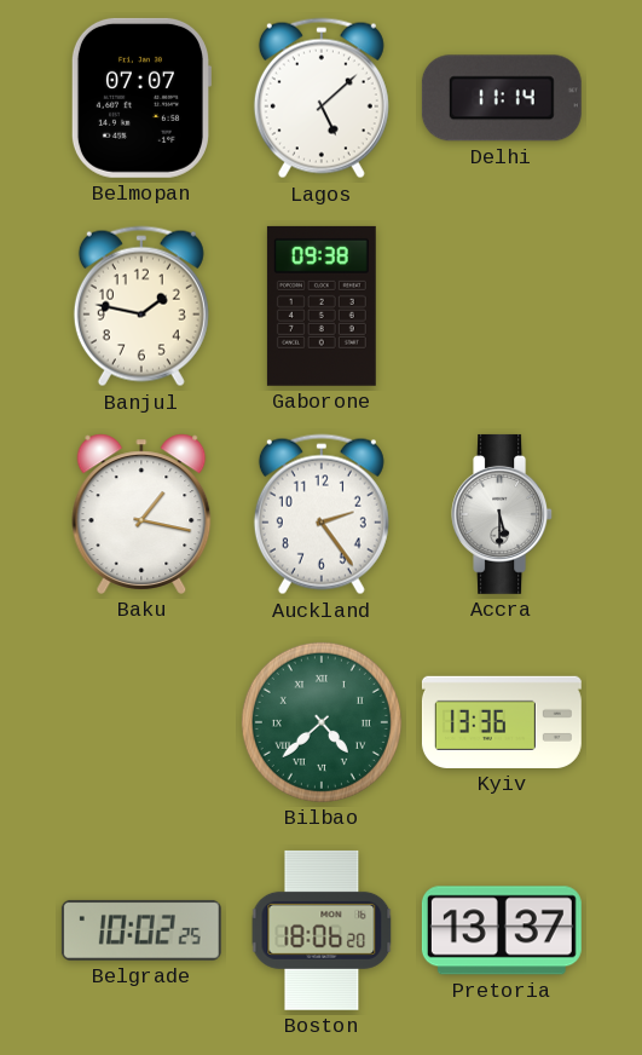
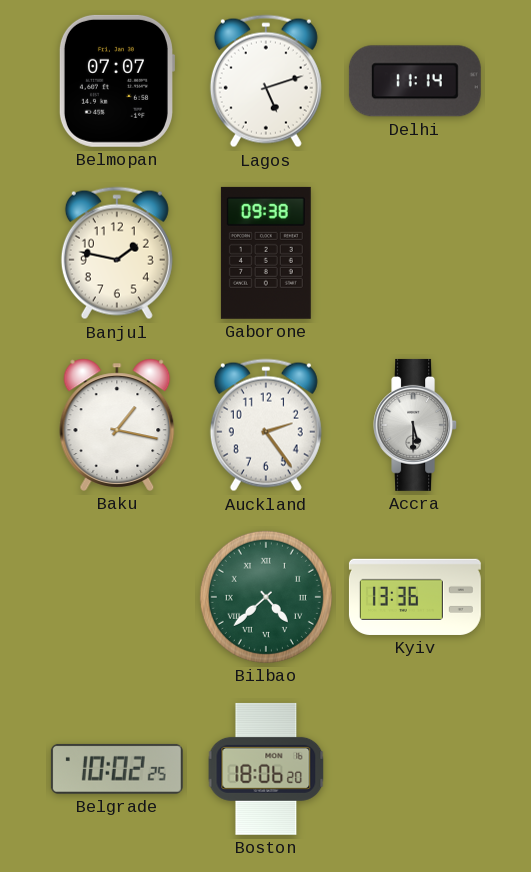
Lagos: 5:08 -> 5:12 (266, 81)
Pretoria: 13:37 -> none (502, 930)
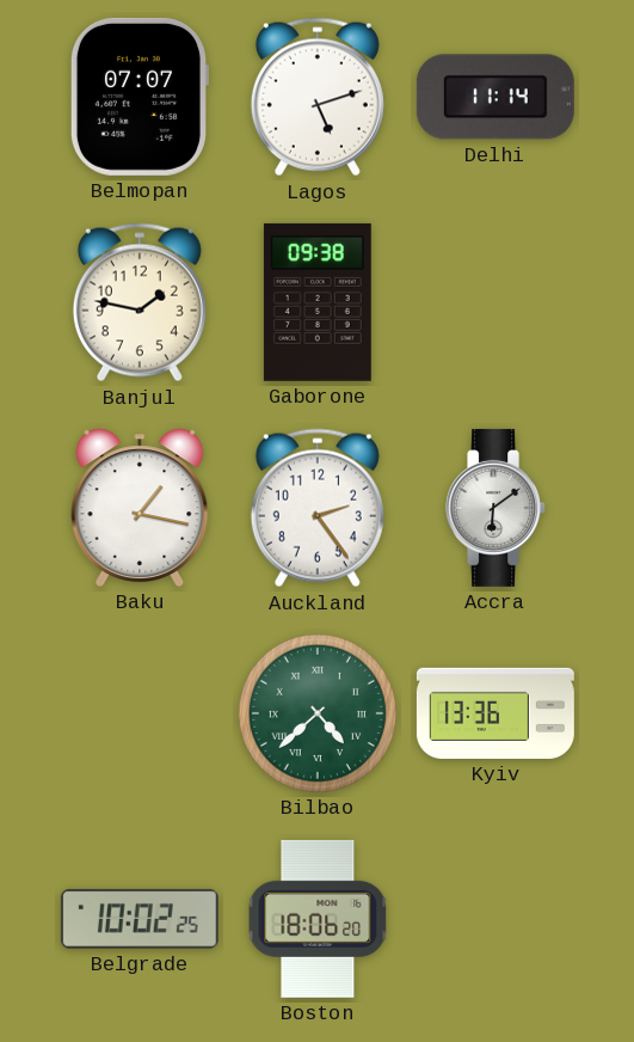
Accra: 5:30 -> 6:09 (497, 508)
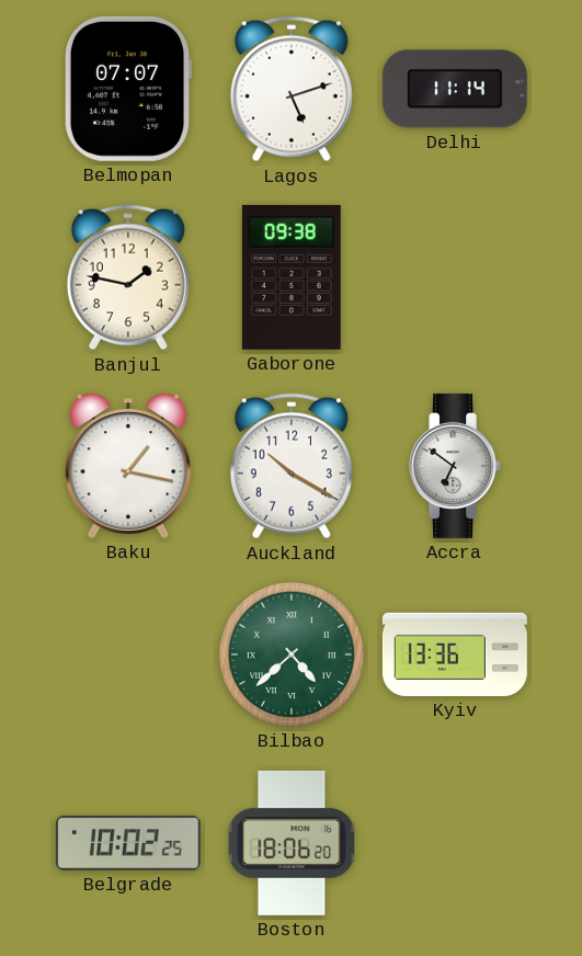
Auckland: 2:24 -> 10:20 (292, 466)
Accra: 6:09 -> 6:51 (456, 466)
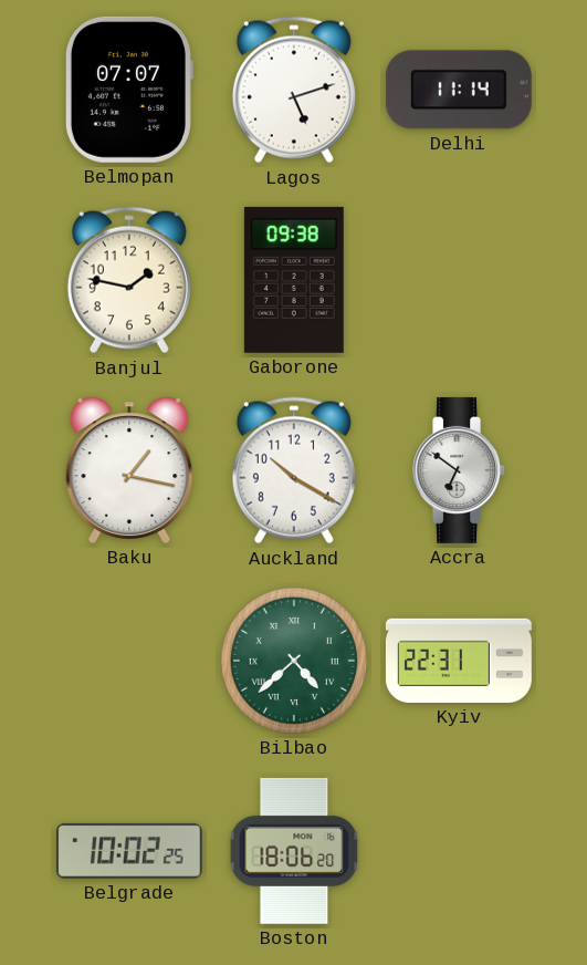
Kyiv: 13:36 -> 22:31 (459, 661)
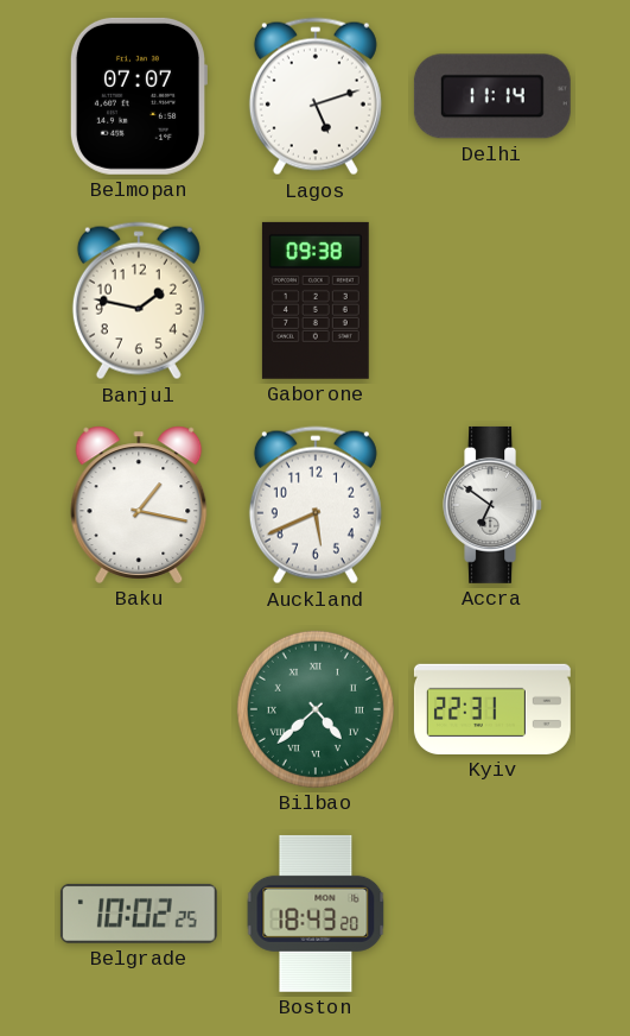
Auckland: 10:20 -> 5:41 (316, 505)
Boston: 18:06 -> 18:43 (316, 914)
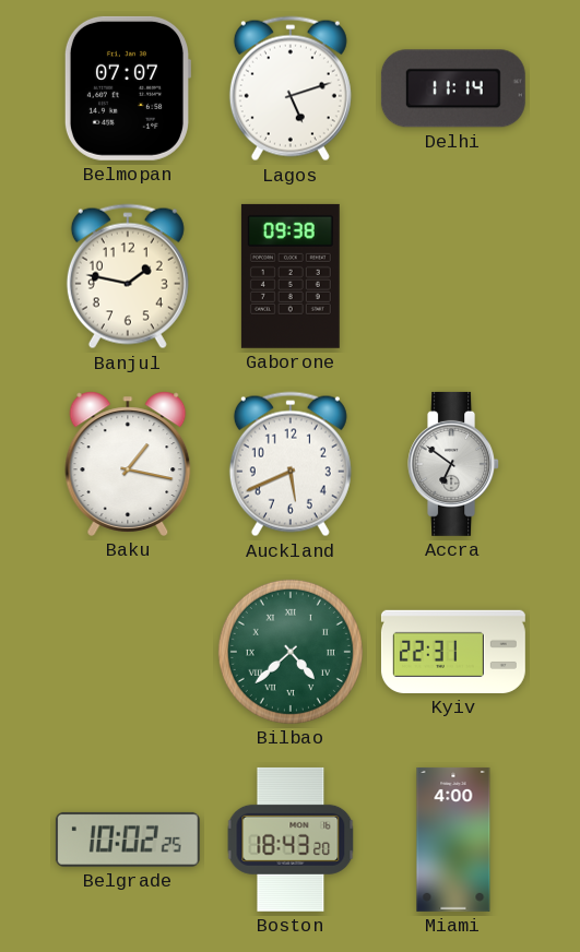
Miami: none -> 4:00 (453, 840)
